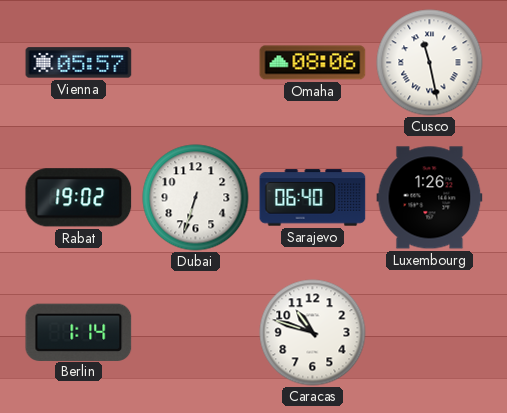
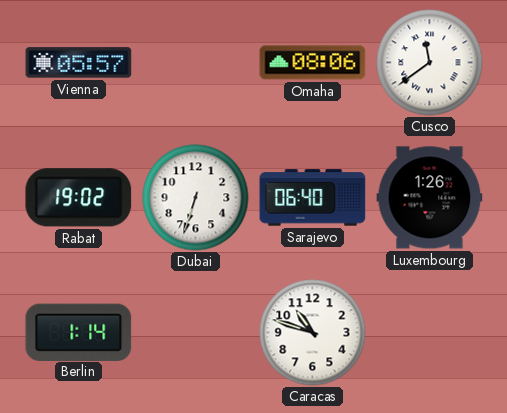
Cusco: 11:28 -> 11:39 (430, 63)
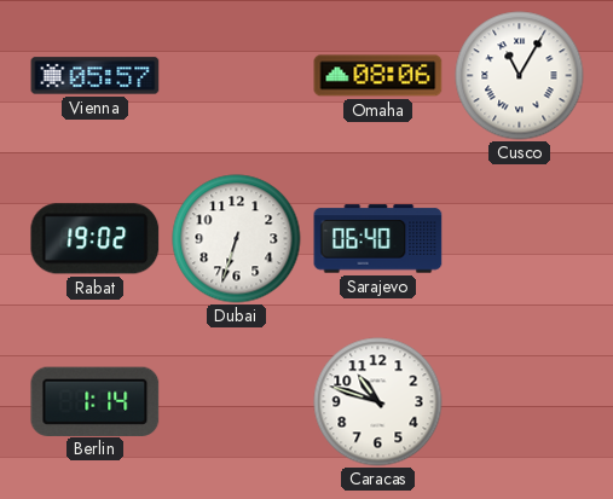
Cusco: 11:39 -> 11:05 (520, 76)
Luxembourg: 1:26 -> none (430, 198)
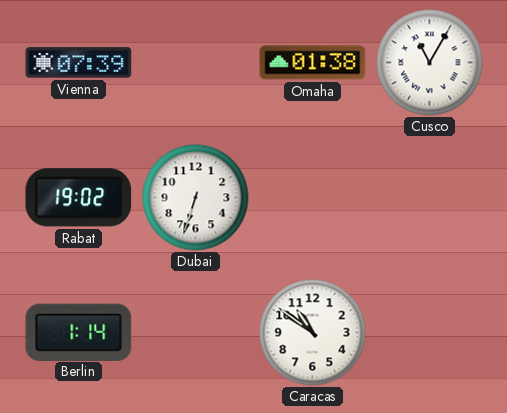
Vienna: 05:57 -> 07:39 (79, 63)
Omaha: 08:06 -> 01:38 (313, 63)
Sarajevo: 06:40 -> none (378, 239)
Caracas: 10:48 -> 10:51 (313, 333)
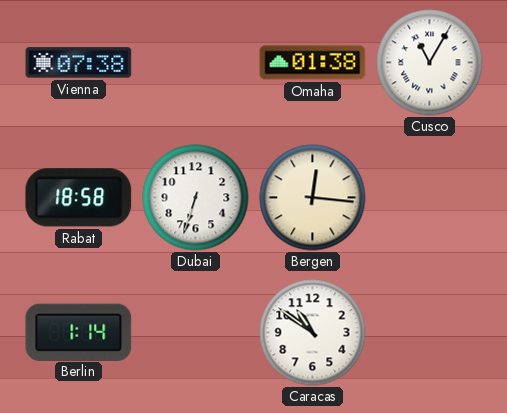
Vienna: 07:39 -> 07:38 (79, 63)
Rabat: 19:02 -> 18:58 (79, 198)
Bergen: none -> 12:16 (313, 198)
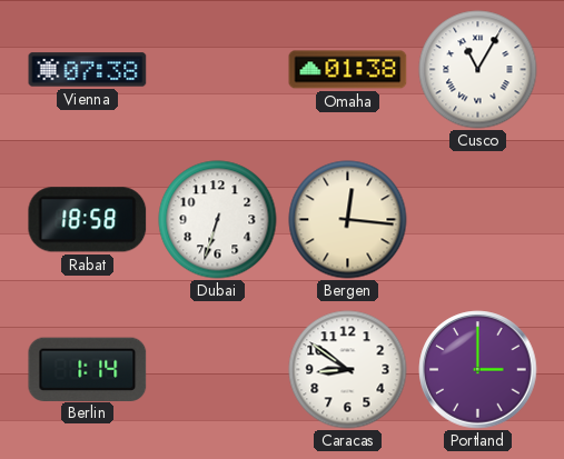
Caracas: 10:51 -> 8:51 (348, 370)
Portland: none -> 3:00 (478, 370)
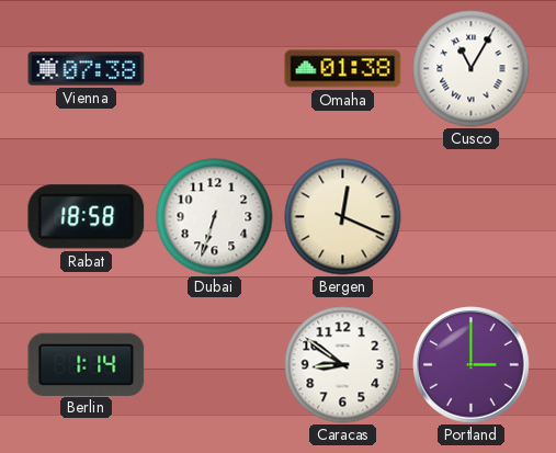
Bergen: 12:16 -> 12:19 (343, 217)
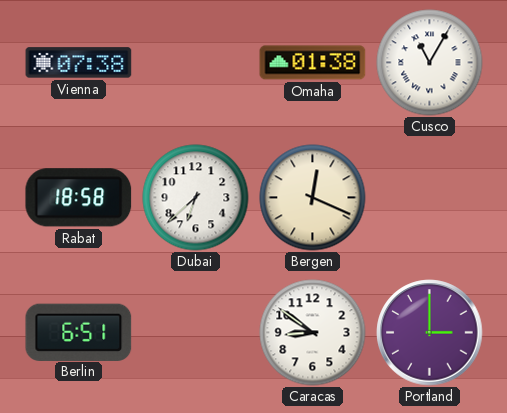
Dubai: 6:33 -> 6:38 (196, 198)
Berlin: 1:14 -> 6:51 (79, 332)
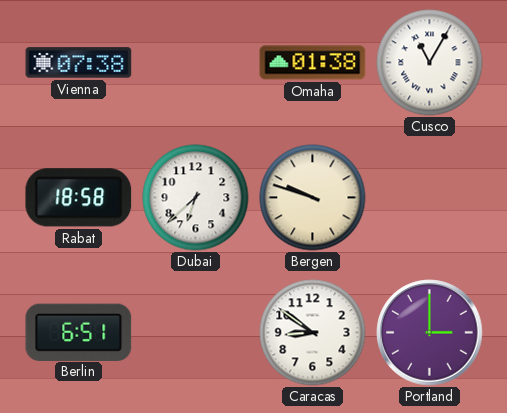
Bergen: 12:19 -> 9:48 (313, 198)
